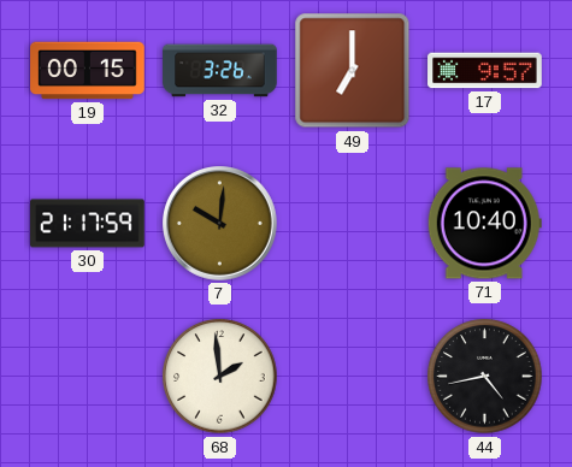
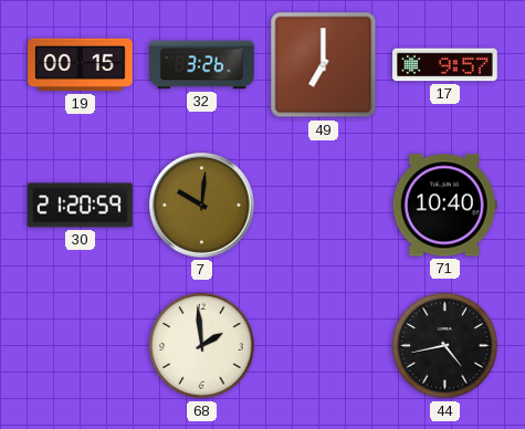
30: 21:17 -> 21:20 (81, 206)
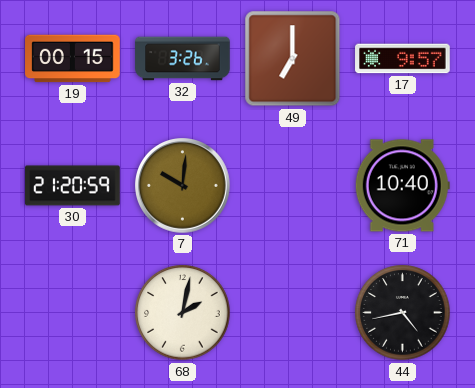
68: 1:59 -> 2:02 (183, 313)
